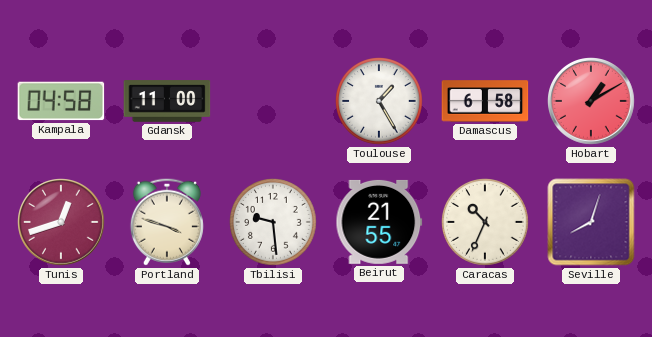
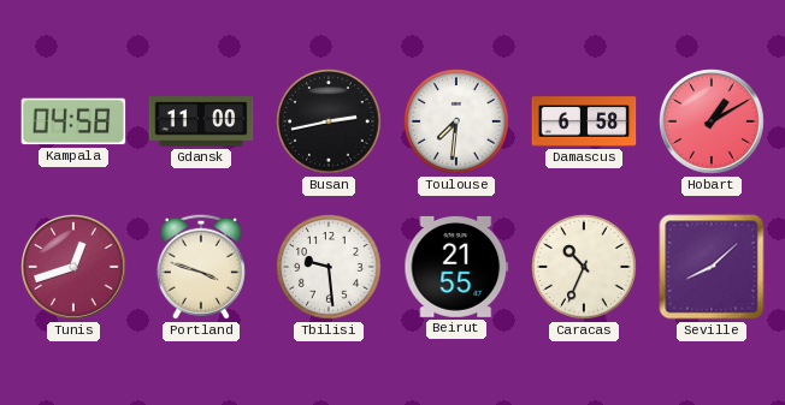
Busan: none -> 2:43 (330, 123)
Toulouse: 1:25 -> 7:31 (458, 123)
Seville: 8:03 -> 8:08 (712, 267)
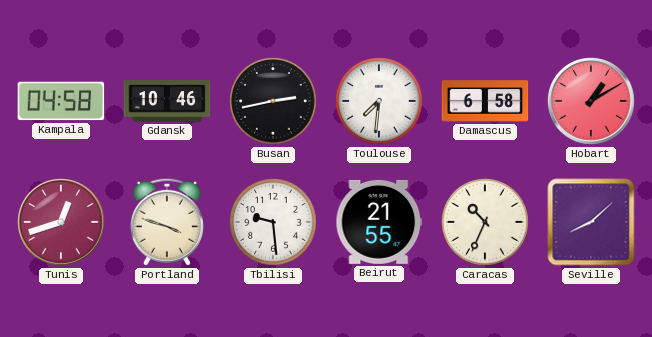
Gdansk: 11:00 -> 10:46 (167, 101)
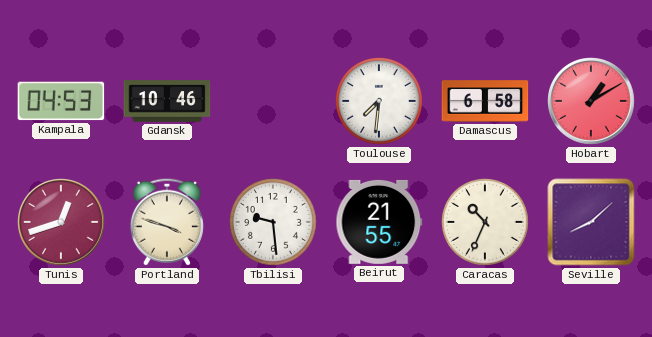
Kampala: 04:58 -> 04:53 (61, 101)
Busan: 2:43 -> none (274, 102)
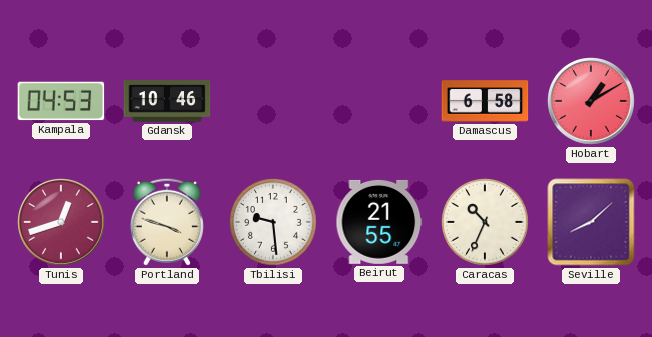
Toulouse: 7:31 -> none (380, 102)
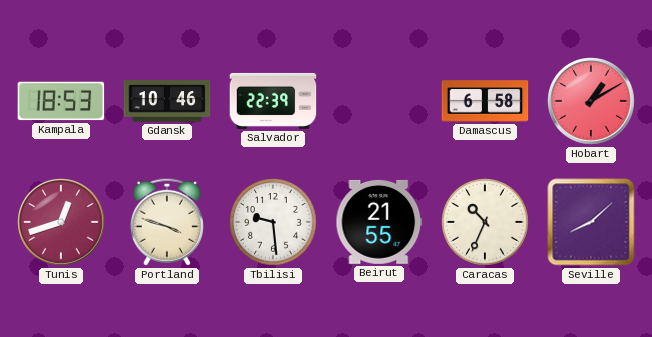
Kampala: 04:53 -> 18:53 (61, 101)
Salvador: none -> 22:39 (273, 101)
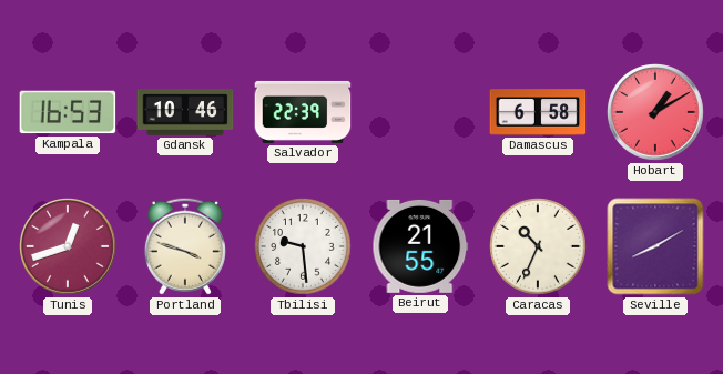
Kampala: 18:53 -> 16:53 (68, 112)
Seville: 8:08 -> 8:10 (655, 246)
